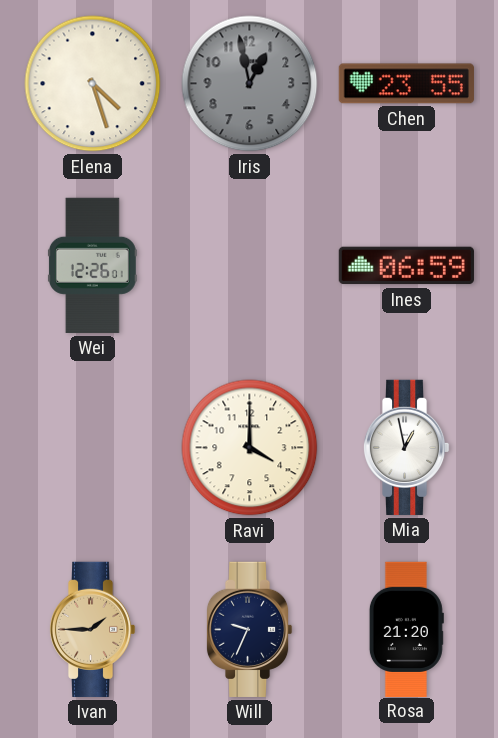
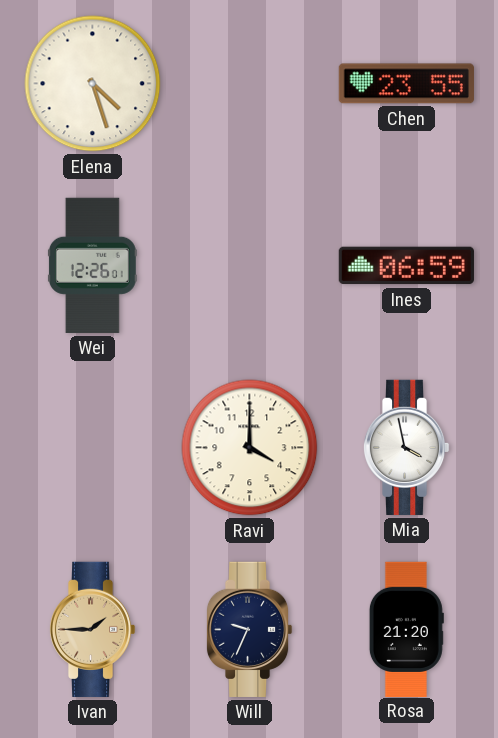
Iris: 12:58 -> none (250, 84)
Mia: 12:58 -> 3:58 (406, 447)
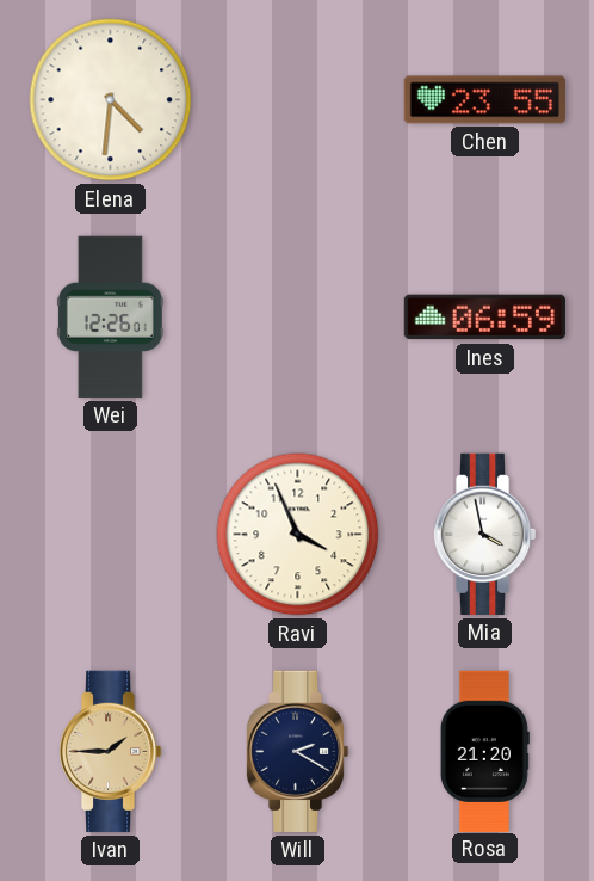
Elena: 4:27 -> 4:31 (111, 100)
Ravi: 4:00 -> 3:56 (298, 535)
Will: 9:34 -> 2:20 (297, 751)
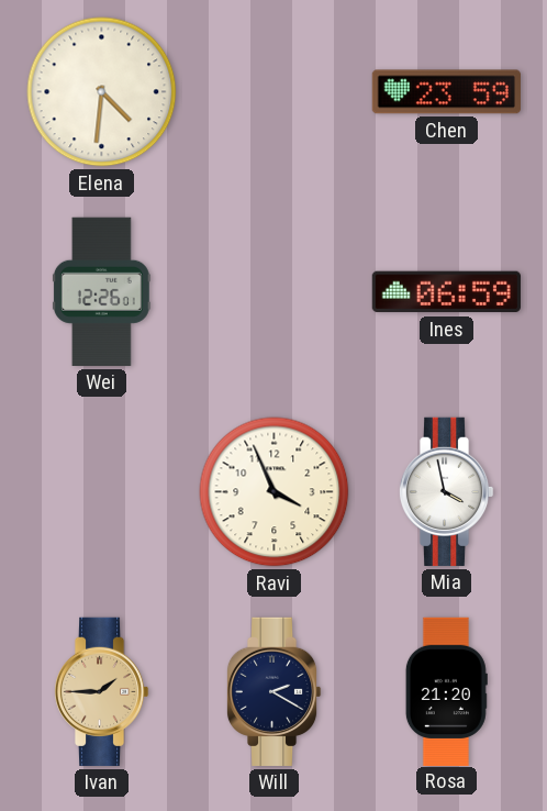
Chen: 23:55 -> 23:59 (446, 92)
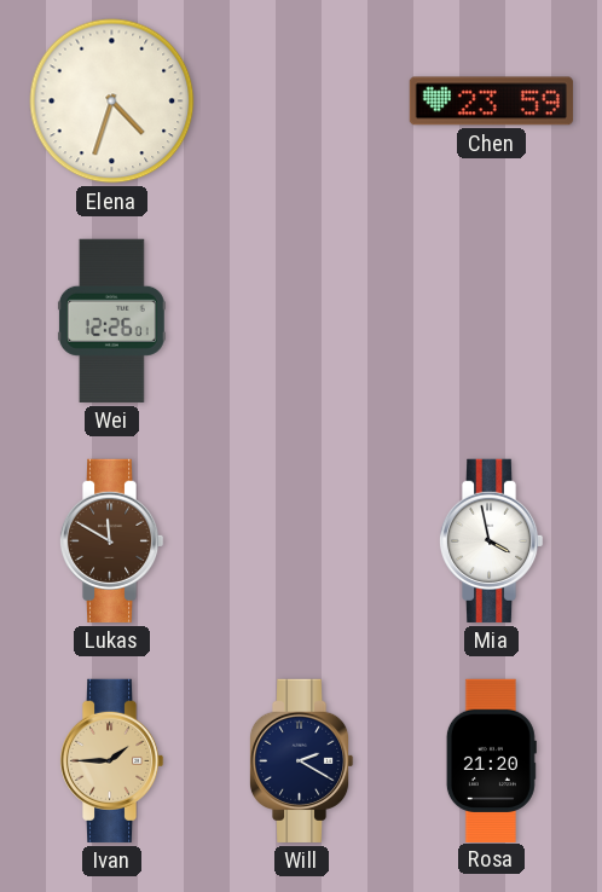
Elena: 4:31 -> 4:33 (112, 102)
Ines: 06:59 -> none (446, 292)
Lukas: none -> 11:50 (111, 540)
Ravi: 3:56 -> none (275, 492)
